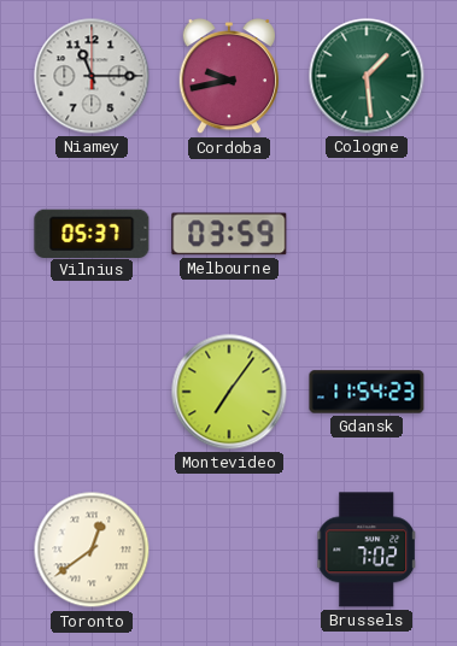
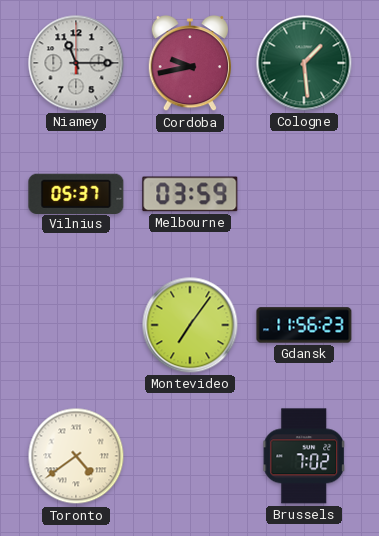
Gdansk: 11:54 -> 11:56 (304, 325)
Toronto: 12:39 -> 4:39 (76, 456)
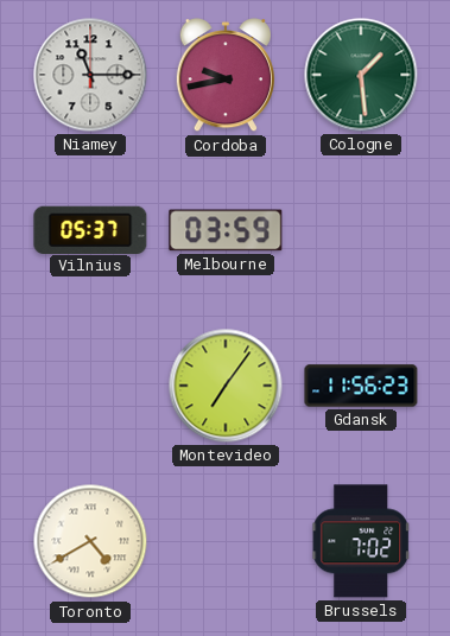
Toronto: 4:39 -> 4:40 (90, 541)
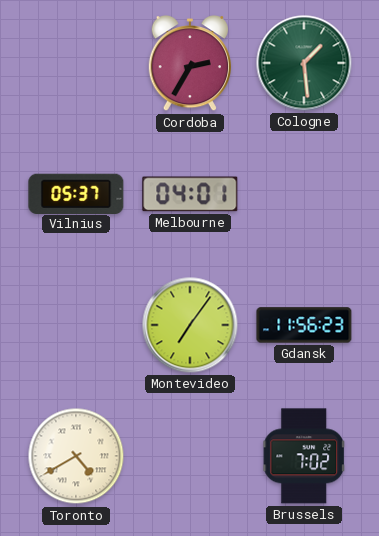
Niamey: 11:15 -> none (90, 75)
Cordoba: 9:43 -> 2:35 (189, 64)
Melbourne: 03:59 -> 04:01 (190, 194)
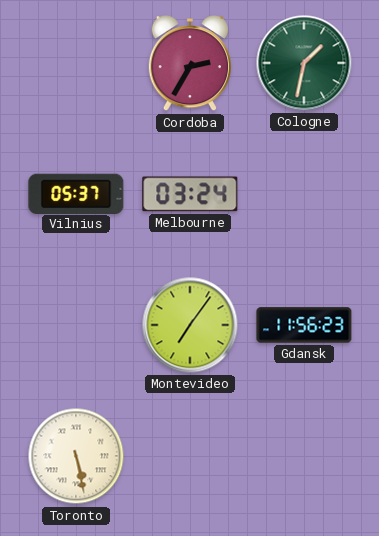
Cologne: 1:29 -> 1:32 (304, 63)
Melbourne: 04:01 -> 03:24 (190, 194)
Toronto: 4:40 -> 5:28 (76, 456)
Brussels: 7:02 -> none (304, 456)
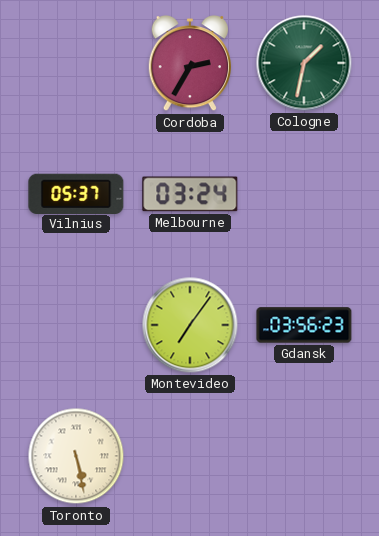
Gdansk: 11:56 -> 03:56 (304, 325)
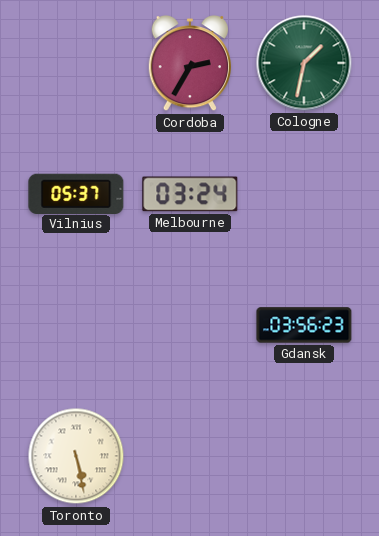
Montevideo: 7:06 -> none (190, 325)
